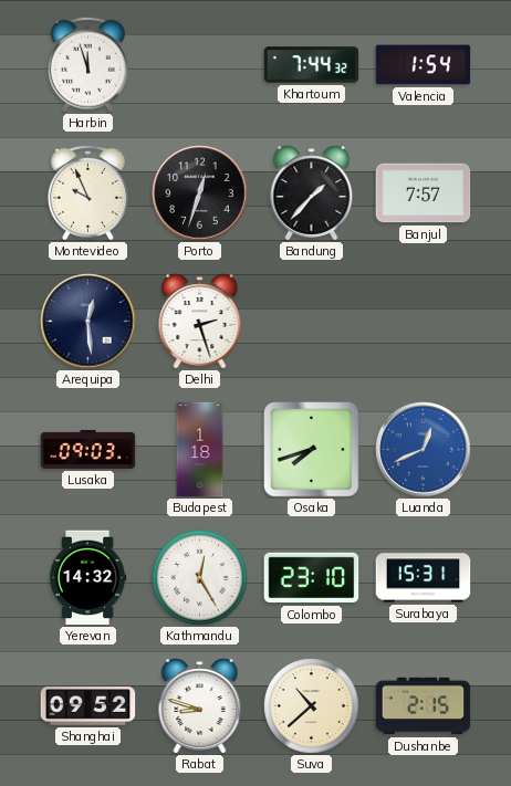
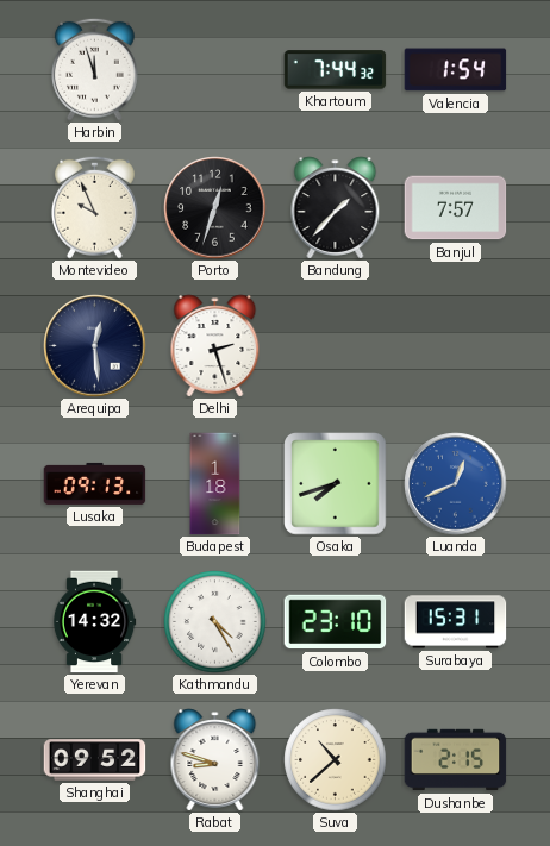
Lusaka: 09:03 -> 09:13 (95, 483)
Kathmandu: 12:25 -> 4:25 (215, 622)
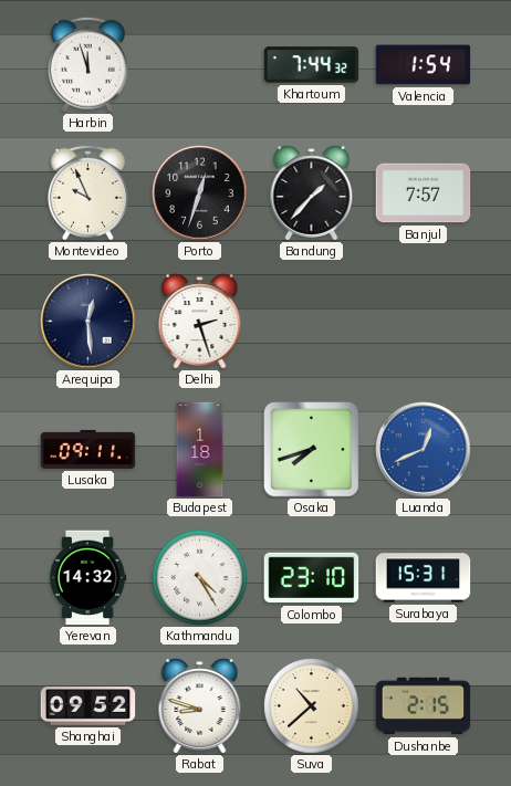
Lusaka: 09:13 -> 09:11 (88, 449)
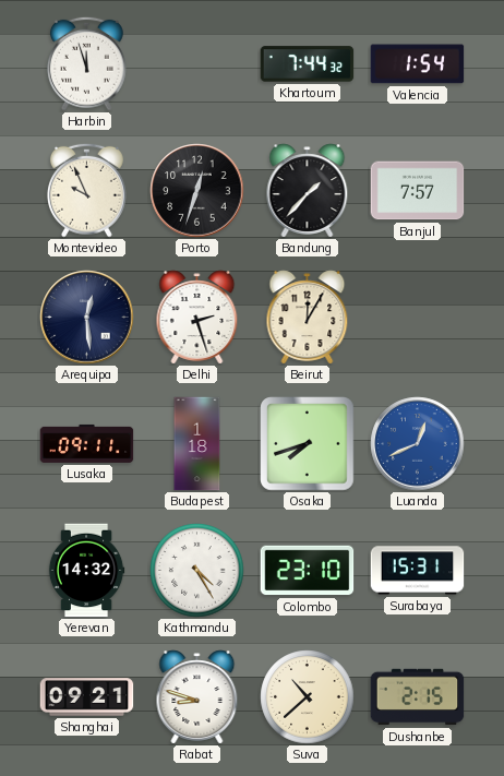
Beirut: none -> 12:05 (308, 318)
Shanghai: 09:52 -> 09:21 (87, 697)
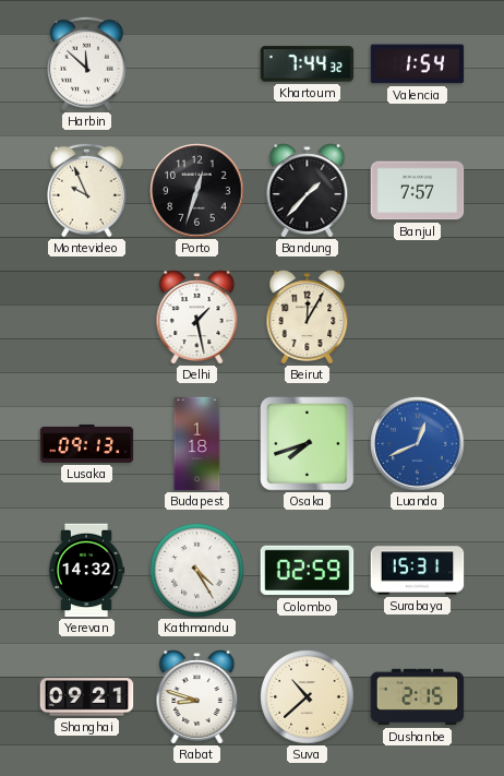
Harbin: 11:57 -> 11:52 (87, 63)
Arequipa: 12:29 -> none (87, 318)
Delhi: 2:27 -> 1:28 (197, 318)
Lusaka: 09:11 -> 09:13 (87, 443)
Colombo: 23:10 -> 02:59 (308, 571)
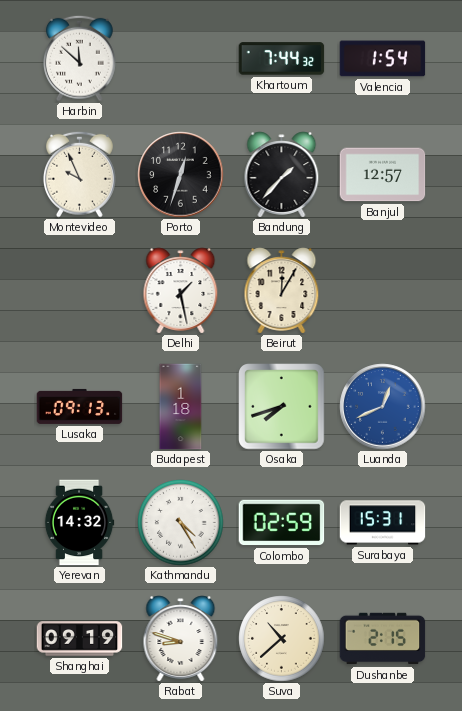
Banjul: 7:57 -> 12:57 (383, 175)
Shanghai: 09:21 -> 09:19 (80, 639)
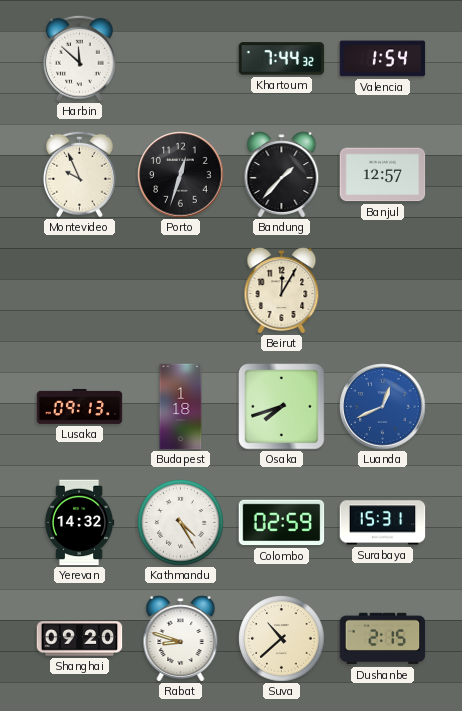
Delhi: 1:28 -> none (181, 291)
Shanghai: 09:19 -> 09:20 (80, 639)
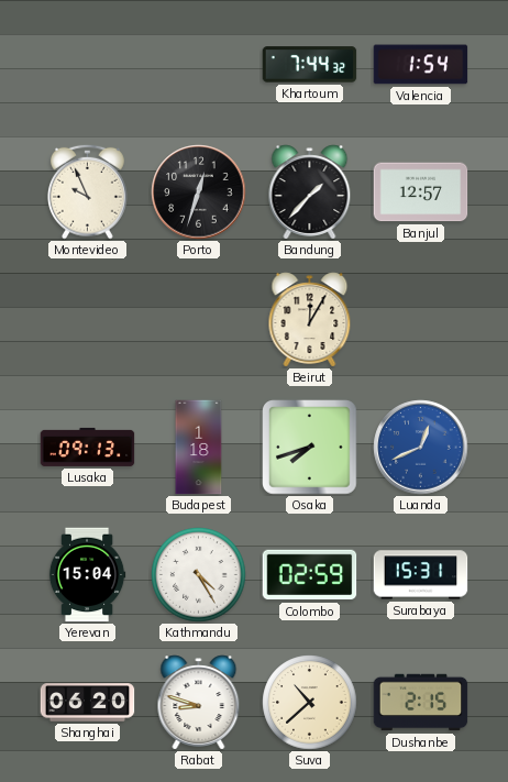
Harbin: 11:52 -> none (80, 58)
Yerevan: 14:32 -> 15:04 (87, 575)
Shanghai: 09:20 -> 06:20 (88, 703)
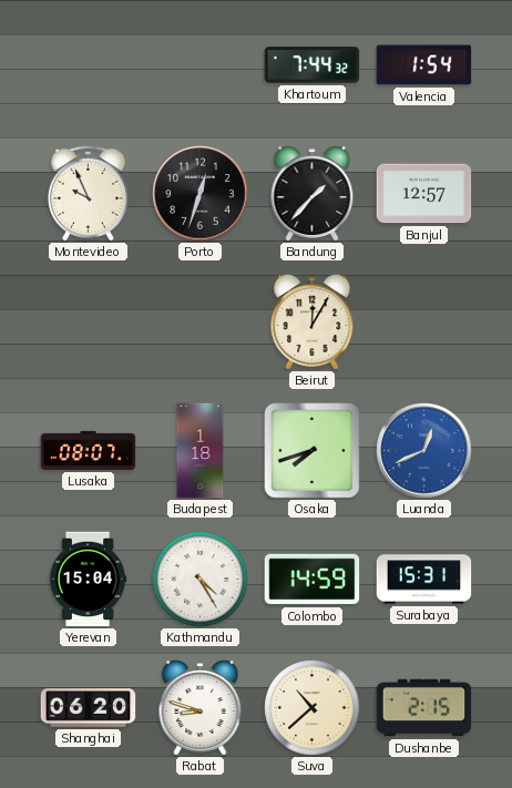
Lusaka: 09:13 -> 08:07 (89, 450)
Colombo: 02:59 -> 14:59 (313, 580)
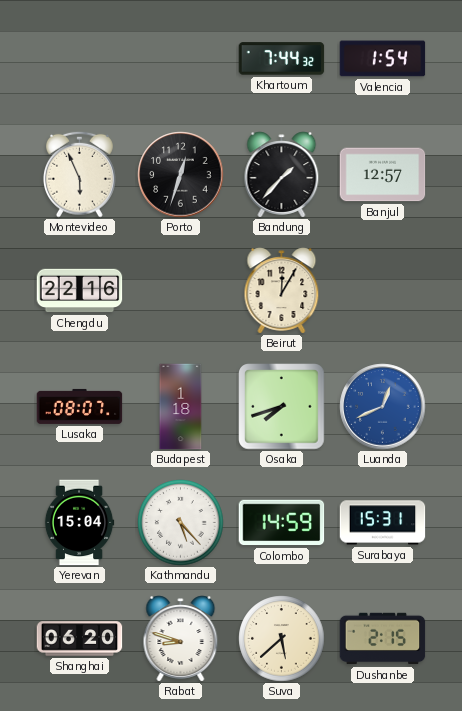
Montevideo: 9:56 -> 5:56 (80, 174)
Chengdu: none -> 22:16 (80, 291)
Kathmandu: 4:25 -> 5:23 (181, 523)
Suva: 10:38 -> 5:38 (282, 639)
